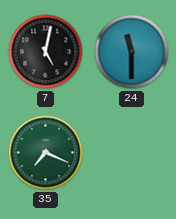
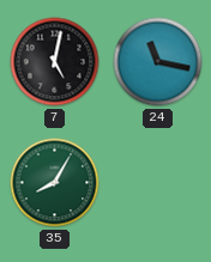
24: 11:30 -> 11:17 (158, 62)
35: 7:19 -> 8:05 (55, 183)
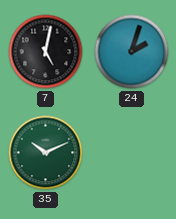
24: 11:17 -> 2:03 (132, 52)
35: 8:05 -> 10:11 (46, 153)
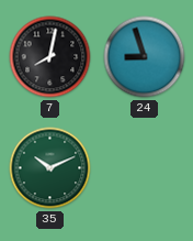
7: 5:02 -> 8:02 (50, 57)
24: 2:03 -> 8:57 (145, 57)
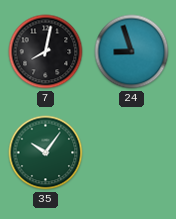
35: 10:11 -> 10:06 (46, 153)
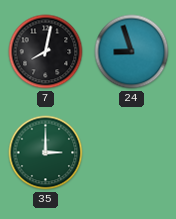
35: 10:06 -> 3:00 (46, 153)
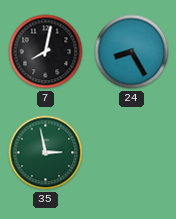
24: 8:57 -> 8:25 (132, 52)
35: 3:00 -> 2:58 (46, 153)
